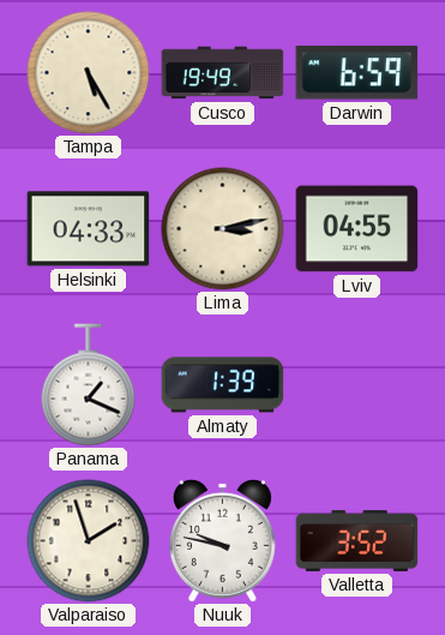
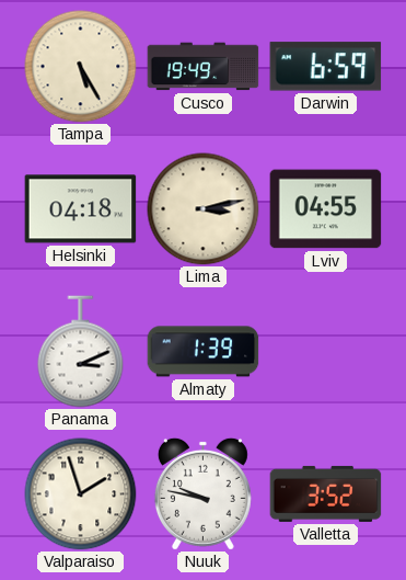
Helsinki: 04:33 -> 04:18 (81, 209)
Panama: 1:19 -> 3:11 (81, 352)
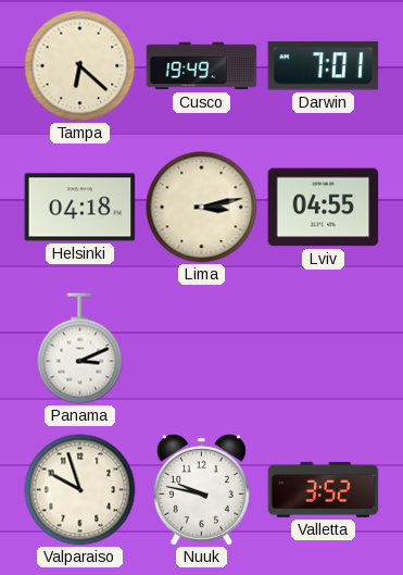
Tampa: 5:25 -> 6:22 (80, 66)
Darwin: 6:59 -> 7:01 (324, 66)
Almaty: 1:39 -> none (204, 352)
Valparaiso: 1:57 -> 9:57 (80, 490)
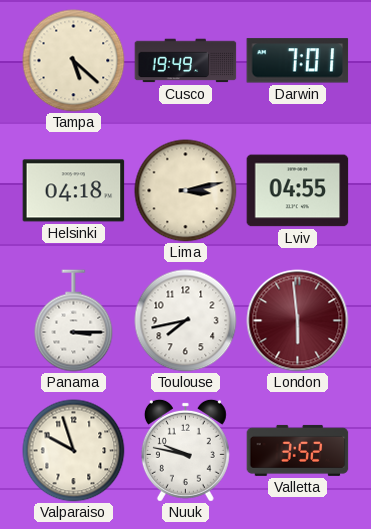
Tampa: 6:22 -> 5:22 (74, 61)
Panama: 3:11 -> 3:15 (74, 321)
Toulouse: none -> 7:43 (186, 321)
London: none -> 5:59 (298, 321)
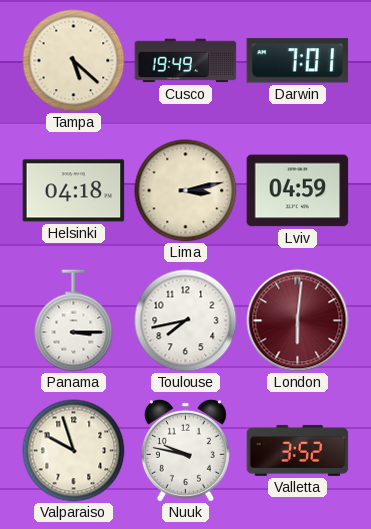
Lviv: 04:55 -> 04:59 (298, 191)
London: 5:59 -> 6:01 (298, 321)
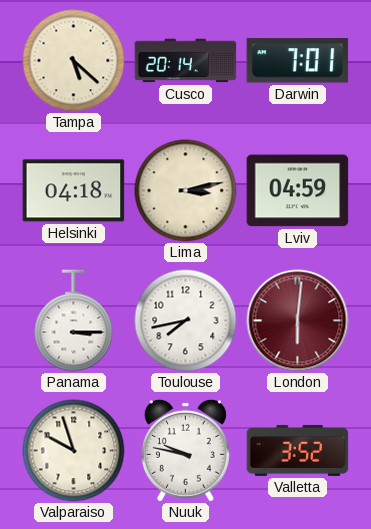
Cusco: 19:49 -> 20:14 (186, 61)
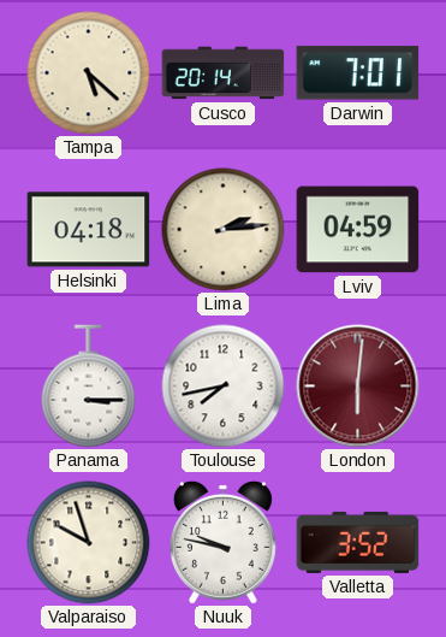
Lima: 3:13 -> 2:14 (224, 230)
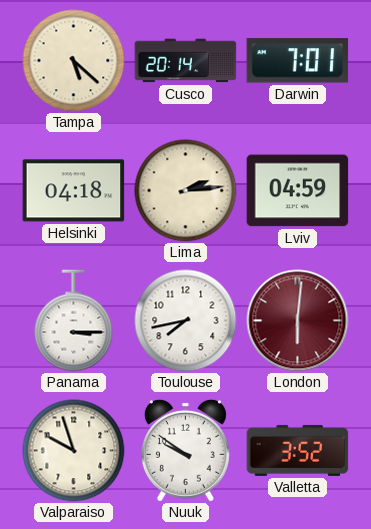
Nuuk: 9:47 -> 9:51 (185, 450)
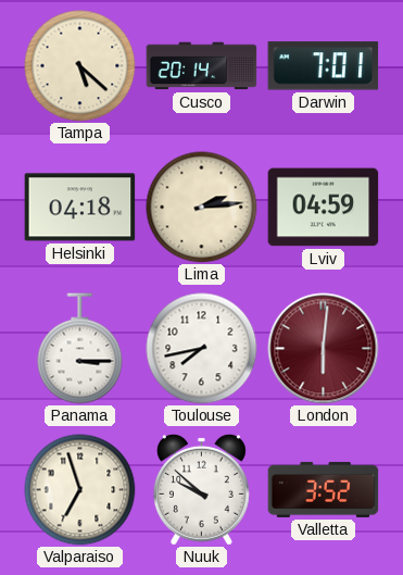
Valparaiso: 9:57 -> 6:57 (80, 490)
Nuuk: 9:51 -> 9:52 (201, 489)
